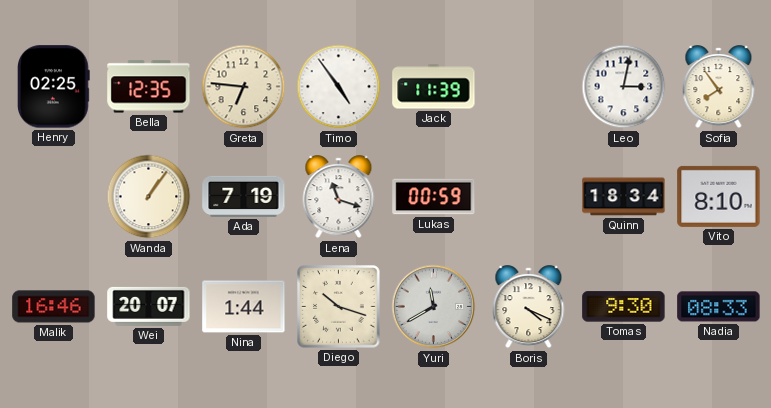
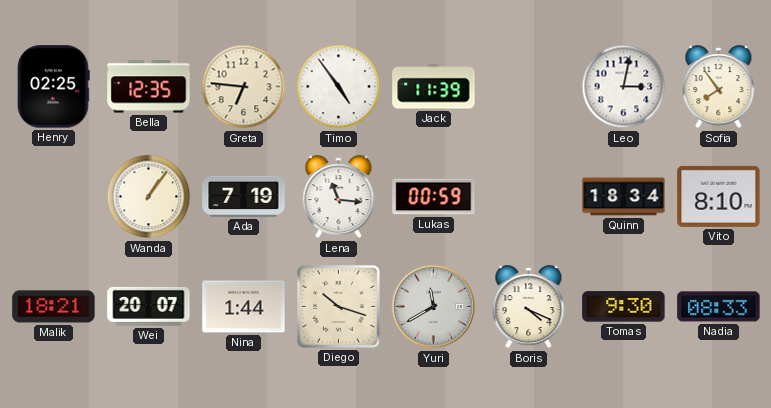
Lena: 11:18 -> 11:16 (339, 197)
Malik: 16:46 -> 18:21 (54, 307)
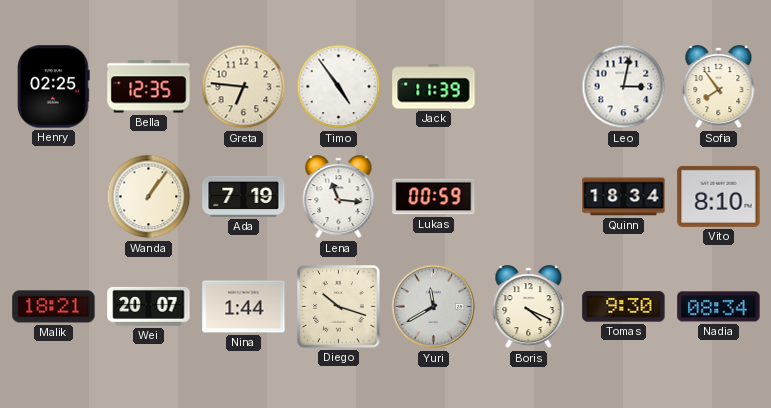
Nadia: 08:33 -> 08:34 (719, 307)
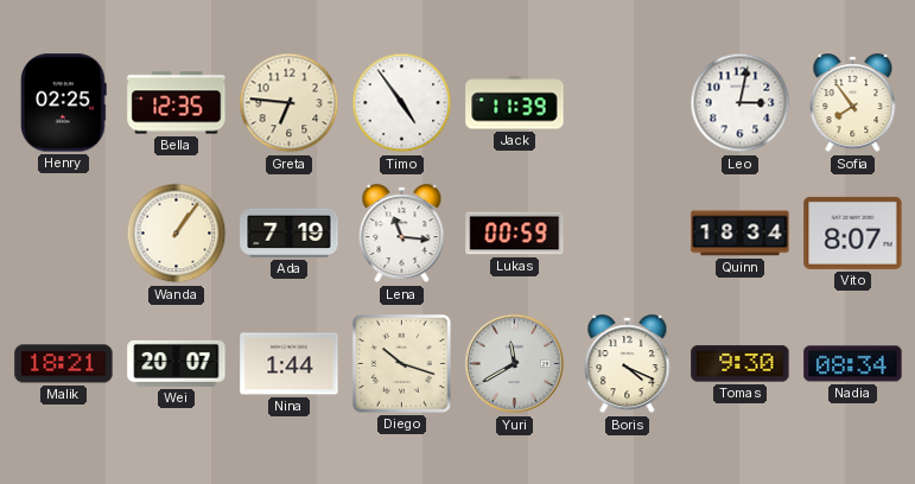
Vito: 8:10 -> 8:07 (853, 233)
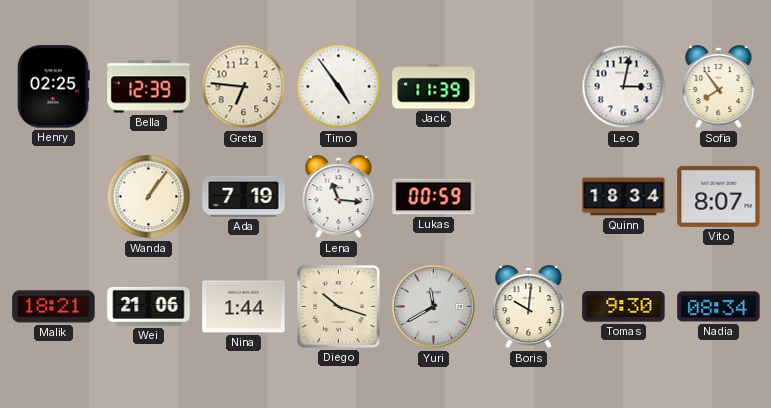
Bella: 12:35 -> 12:39 (149, 87)
Wei: 20:07 -> 21:06 (149, 306)
Boris: 4:19 -> 10:01 (529, 307)
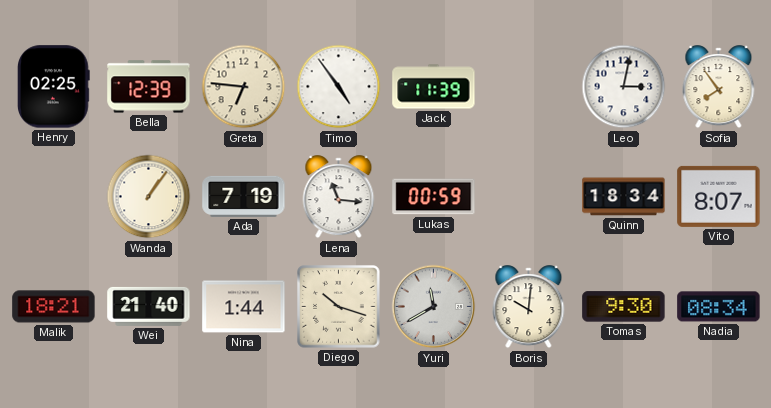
Wei: 21:06 -> 21:40 (149, 306)
